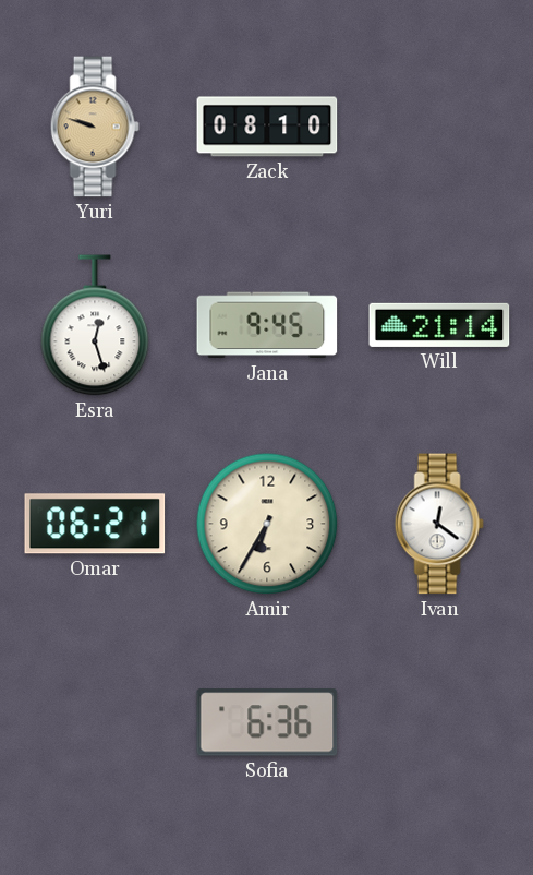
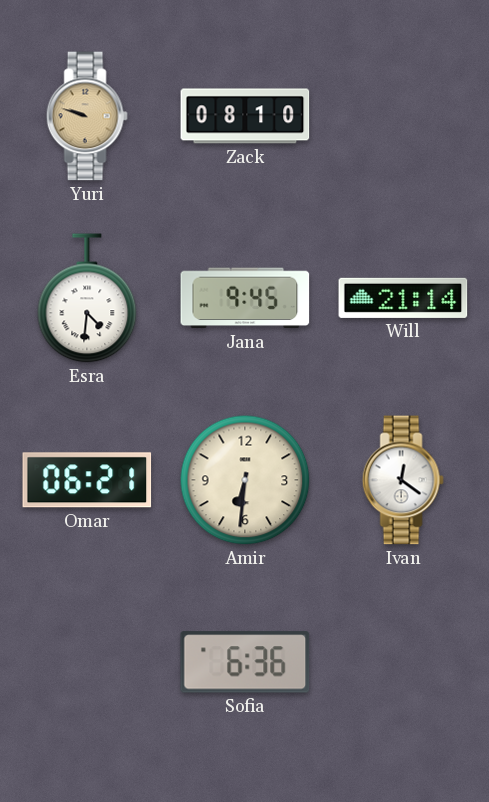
Esra: 12:27 -> 4:31 (87, 298)
Amir: 6:35 -> 6:31 (245, 480)
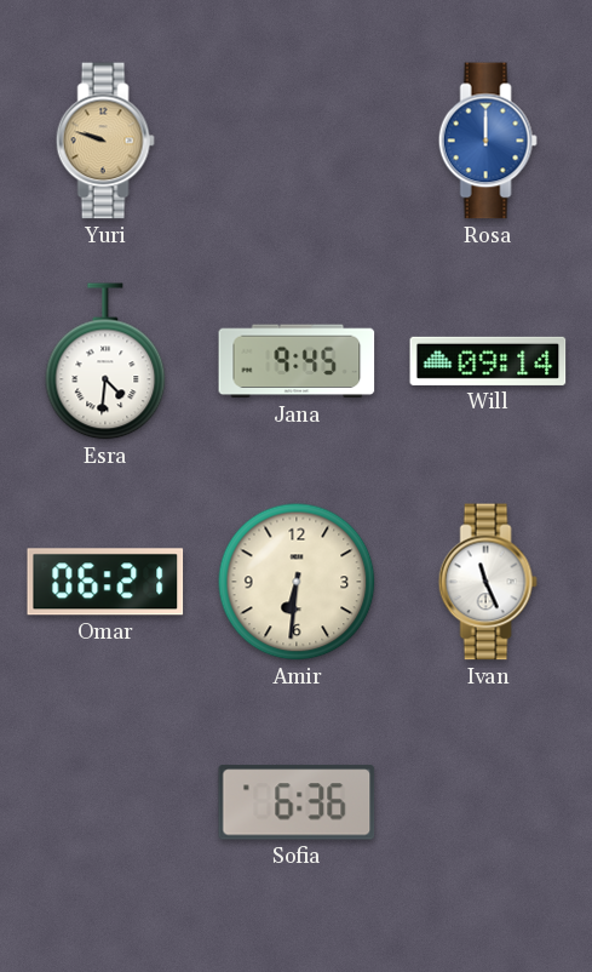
Zack: 08:10 -> none (245, 116)
Rosa: none -> 12:00 (488, 141)
Will: 21:14 -> 09:14 (488, 361)
Ivan: 12:21 -> 11:26 (488, 582)
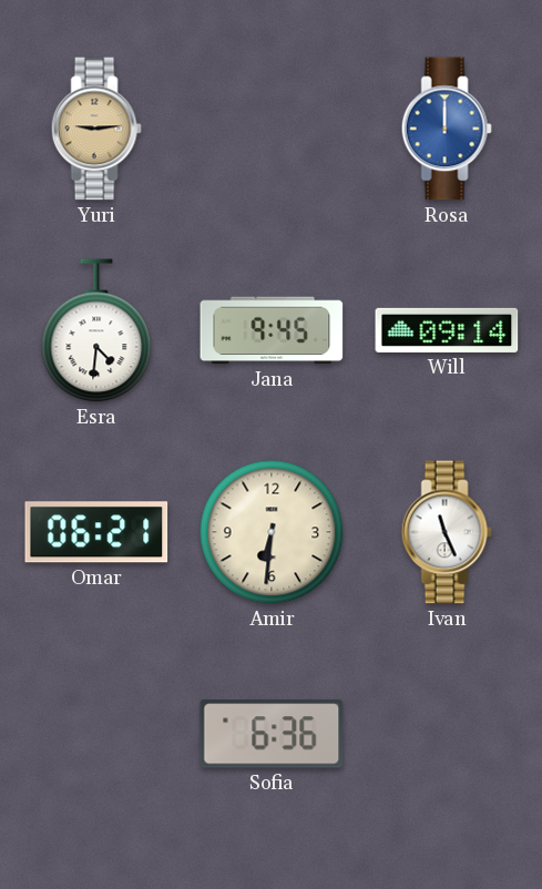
Yuri: 9:48 -> 9:14 (96, 129)
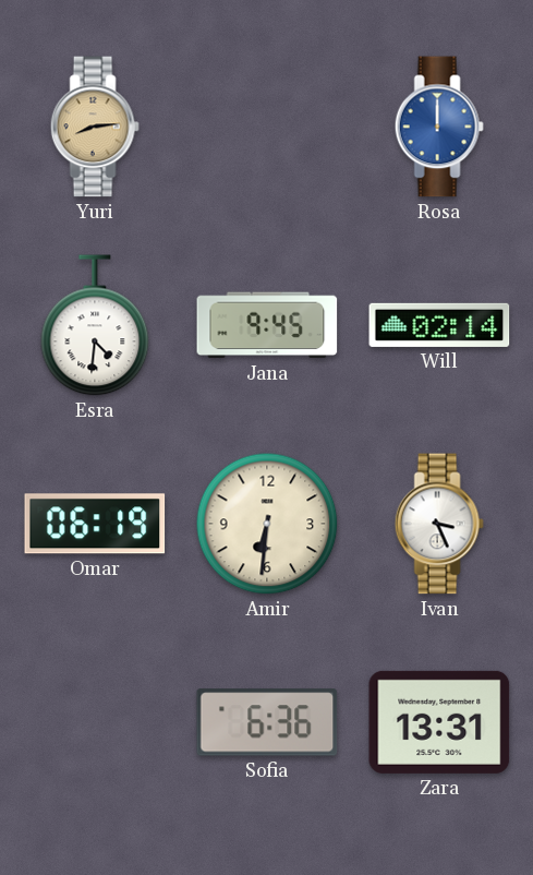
Yuri: 9:14 -> 8:14 (95, 127)
Will: 09:14 -> 02:14 (439, 325)
Omar: 06:21 -> 06:19 (95, 524)
Ivan: 11:26 -> 3:26 (439, 524)
Zara: none -> 13:31 (439, 722)
